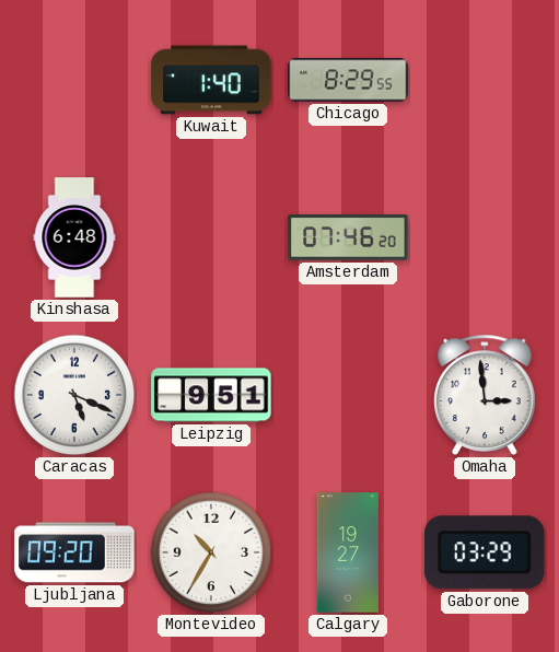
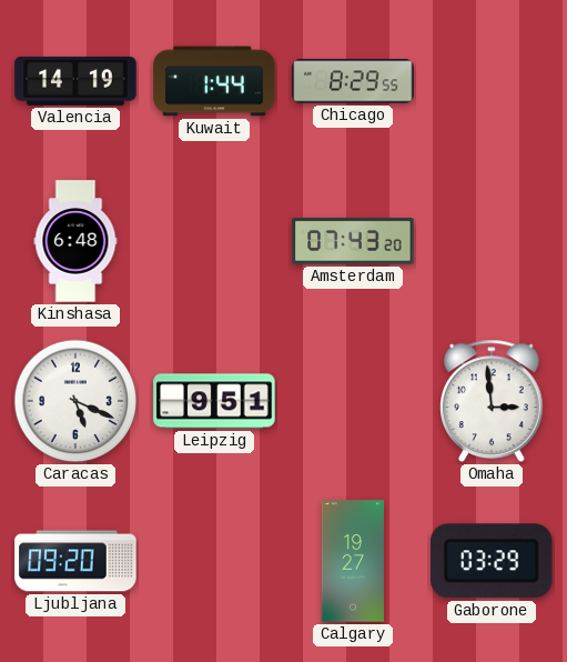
Valencia: none -> 14:19 (75, 81)
Kuwait: 1:40 -> 1:44 (214, 81)
Amsterdam: 07:46 -> 07:43 (353, 242)
Montevideo: 10:35 -> none (211, 552)
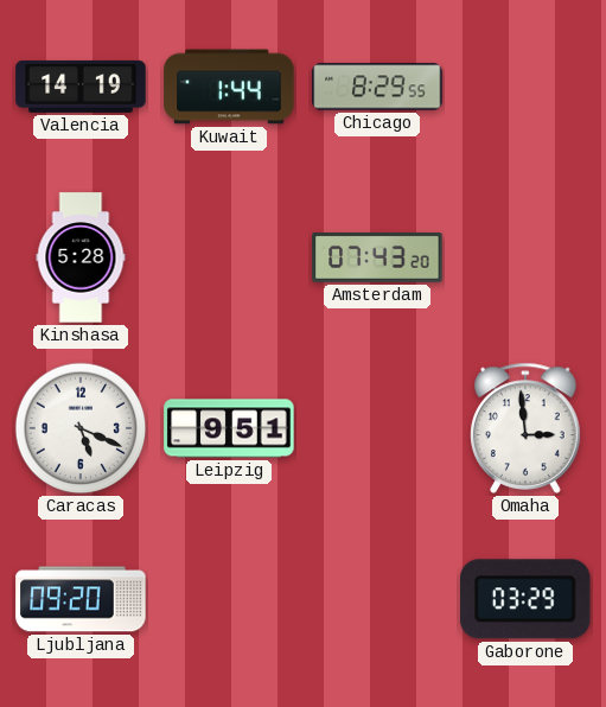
Kinshasa: 6:48 -> 5:28 (81, 257)
Calgary: 19:27 -> none (352, 561)
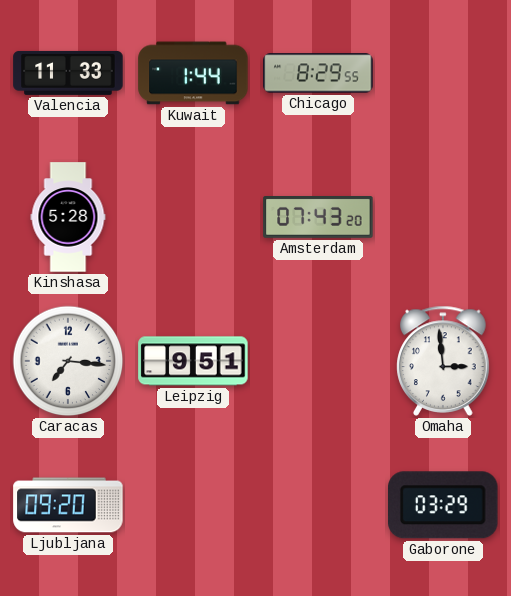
Valencia: 14:19 -> 11:33 (68, 73)
Caracas: 5:19 -> 7:16 (68, 361)
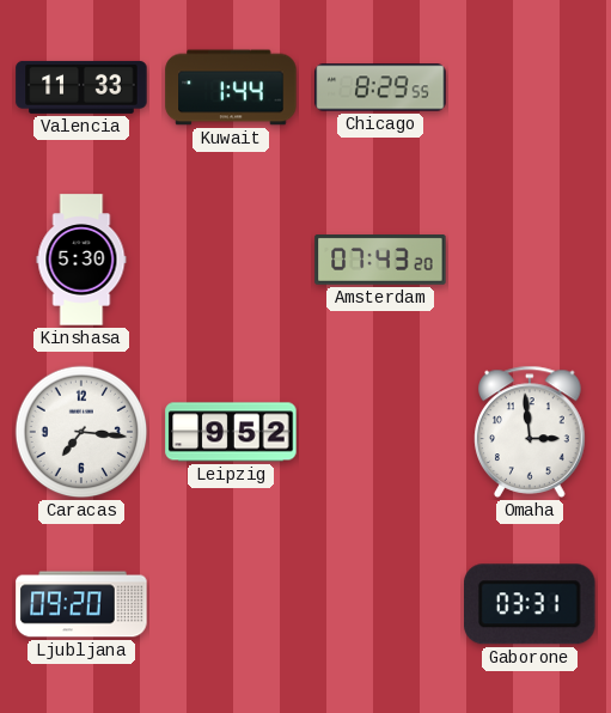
Kinshasa: 5:28 -> 5:30 (81, 260)
Leipzig: 9:51 -> 9:52 (231, 432)
Gaborone: 03:29 -> 03:31 (531, 604)
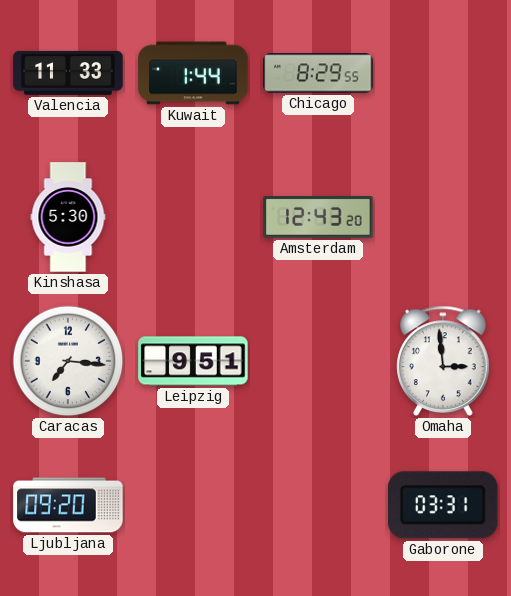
Amsterdam: 07:43 -> 12:43 (318, 218)
Leipzig: 9:52 -> 9:51 (193, 361)
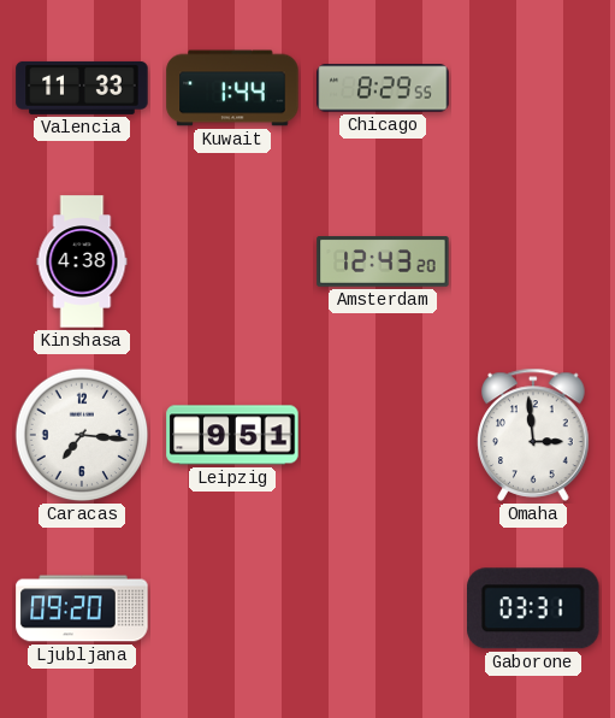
Kinshasa: 5:30 -> 4:38 (82, 261)
